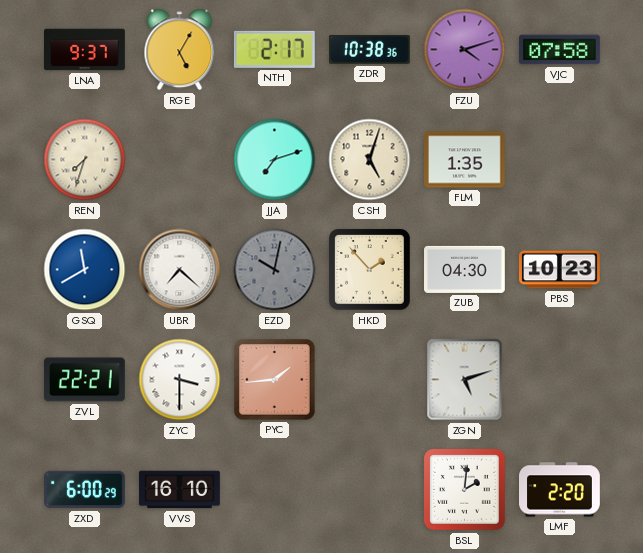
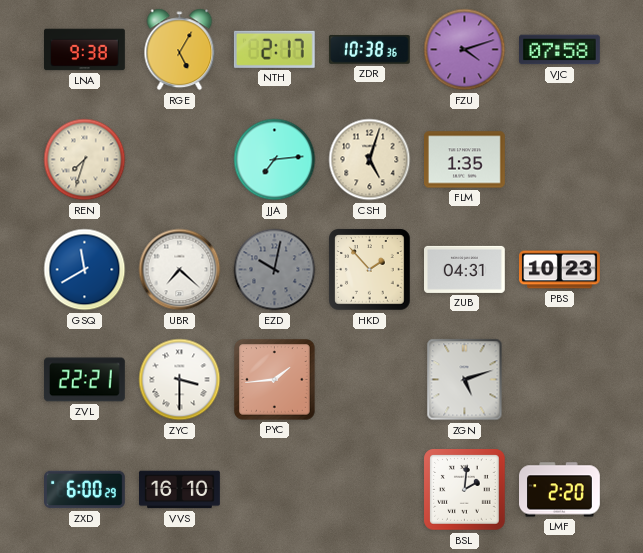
LNA: 9:37 -> 9:38 (85, 50)
JJA: 7:12 -> 7:14 (275, 160)
ZUB: 04:30 -> 04:31 (465, 269)
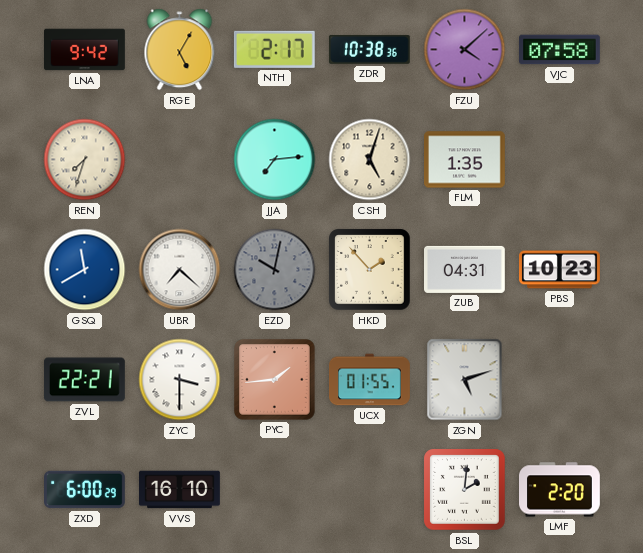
LNA: 9:38 -> 9:42 (85, 50)
FZU: 4:12 -> 4:08 (465, 50)
UCX: none -> 01:55 (370, 380)
